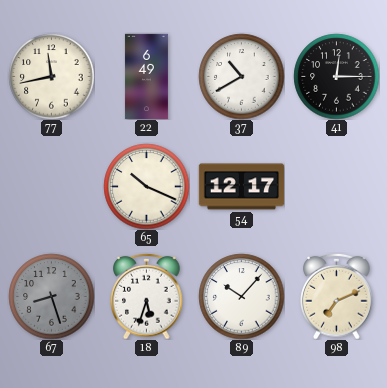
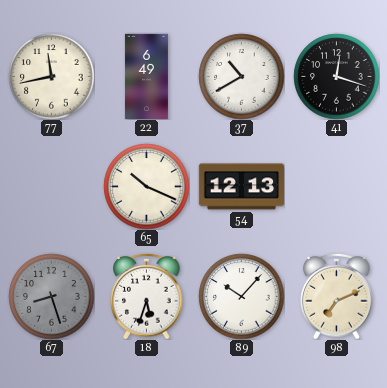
41: 12:15 -> 12:18 (336, 76)
54: 12:17 -> 12:13 (241, 187)
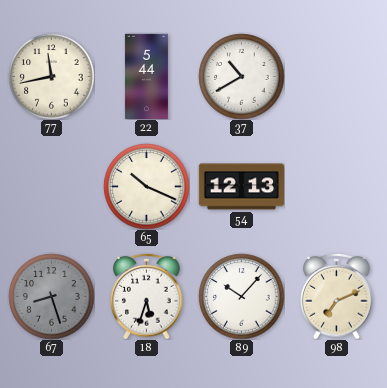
22: 6:49 -> 5:44 (146, 76)
41: 12:18 -> none (336, 76)
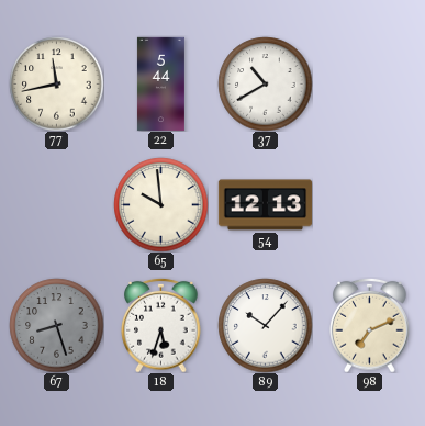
65: 10:19 -> 9:59 (160, 204)
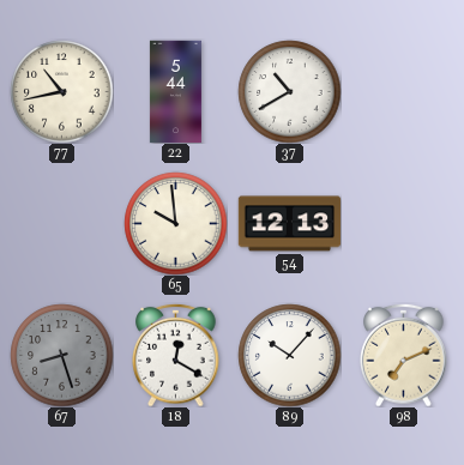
77: 11:43 -> 10:43 (61, 91)
18: 5:33 -> 12:20 (176, 355)
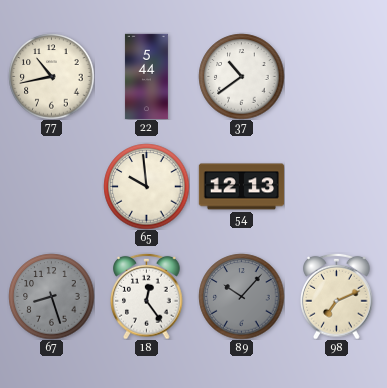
37: 10:40 -> 10:39 (241, 76)
18: 12:20 -> 12:24 (147, 296)
89 dial: white -> grey (241, 296)
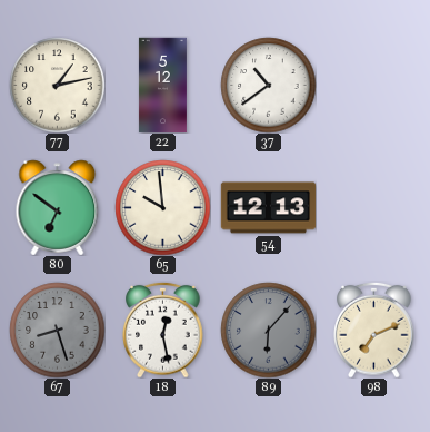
77: 10:43 -> 1:13 (57, 85)
22: 5:44 -> 5:12 (162, 85)
80: none -> 6:51 (58, 207)
18: 12:24 -> 12:28 (163, 330)
89: 10:07 -> 6:07 (268, 330)
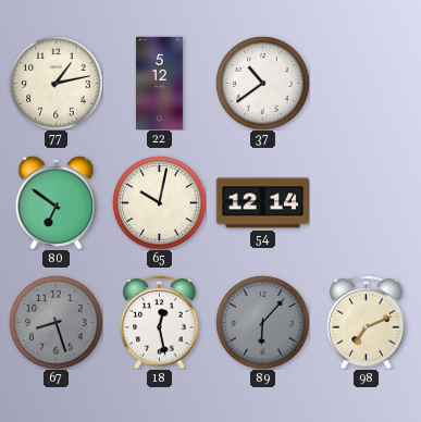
65: 9:59 -> 10:02 (159, 202)
54: 12:13 -> 12:14 (262, 203)
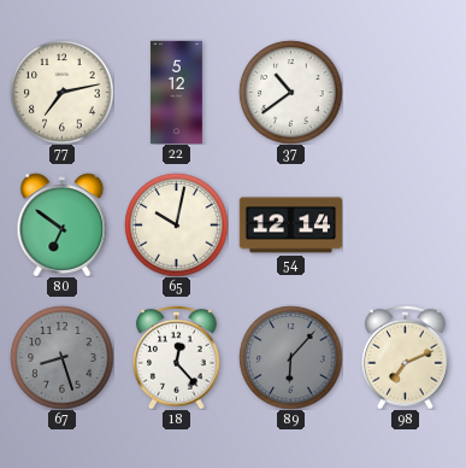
77: 1:13 -> 7:13 (61, 92)
18: 12:28 -> 12:23 (177, 357)
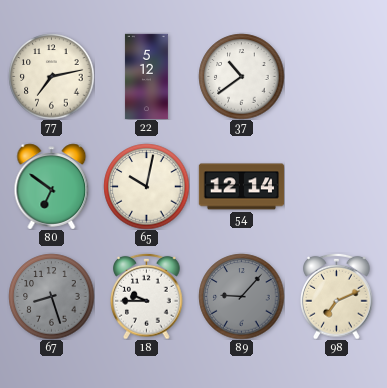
18: 12:23 -> 9:45 (147, 296)
89: 6:07 -> 9:07 (241, 296)
